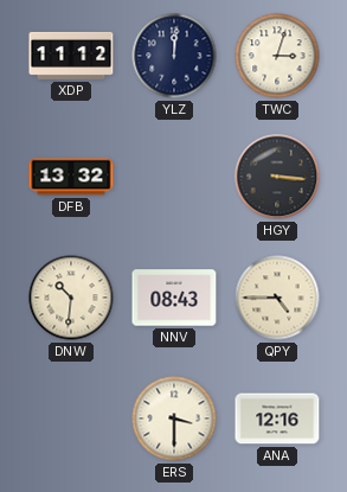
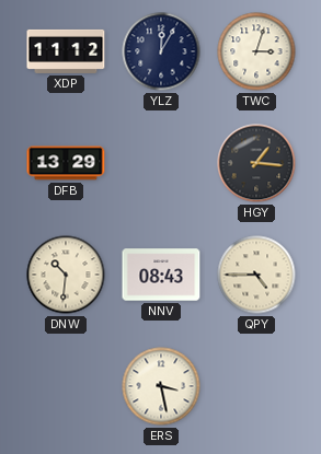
YLZ: 12:01 -> 12:05 (161, 51)
DFB: 13:32 -> 13:29 (66, 163)
HGY: 3:16 -> 1:16 (256, 163)
ERS: 3:30 -> 3:28 (161, 386)
ANA: 12:16 -> none (277, 418)
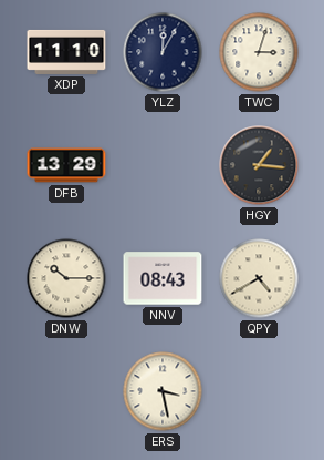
XDP: 11:12 -> 11:10 (66, 52)
DNW: 10:31 -> 10:15 (66, 278)
QPY: 4:45 -> 4:40 (259, 278)
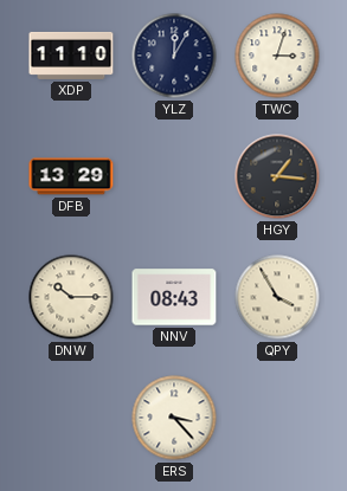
QPY: 4:40 -> 3:55 (277, 297)
ERS: 3:28 -> 3:23 (174, 418)
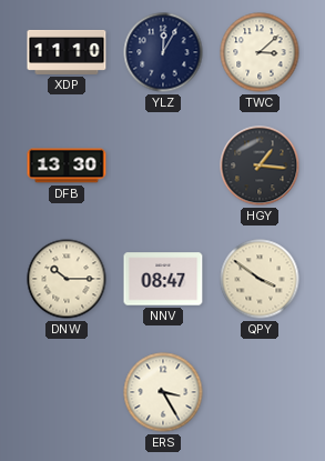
TWC: 3:03 -> 3:08 (260, 52)
DFB: 13:29 -> 13:30 (67, 166)
NNV: 08:43 -> 08:47 (163, 279)
QPY: 3:55 -> 3:51 (260, 279)
ERS: 3:23 -> 3:25 (163, 392)
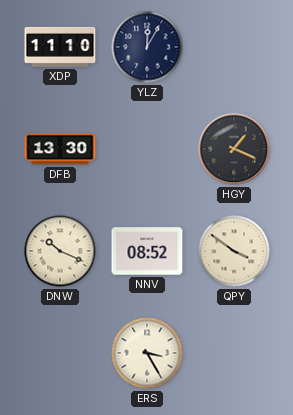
TWC: 3:08 -> none (260, 52)
HGY: 1:16 -> 1:19 (234, 149)
DNW: 10:15 -> 10:19 (60, 251)
NNV: 08:47 -> 08:52 (147, 251)
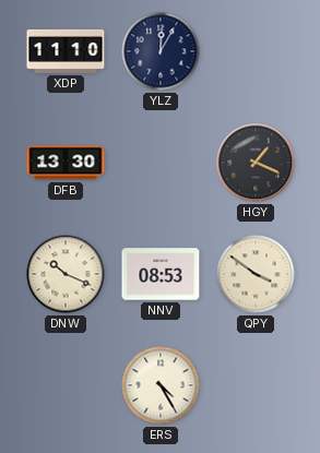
NNV: 08:52 -> 08:53 (161, 274)
ERS: 3:25 -> 4:25 (161, 385)
